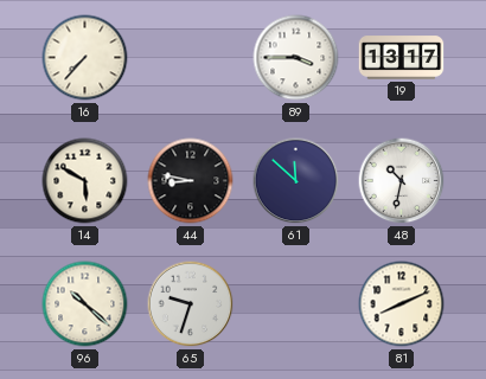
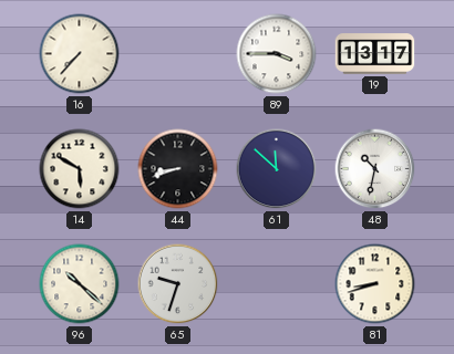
44: 8:47 -> 8:42 (178, 169)
81: 8:11 -> 8:42 (375, 284)
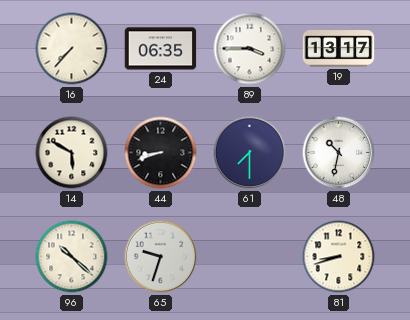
24: none -> 06:35 (161, 49)
61: 11:52 -> 7:30 (250, 153)
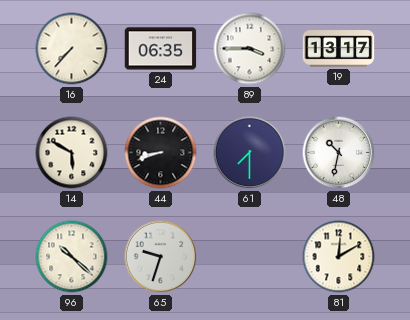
81: 8:42 -> 12:10 (339, 257)
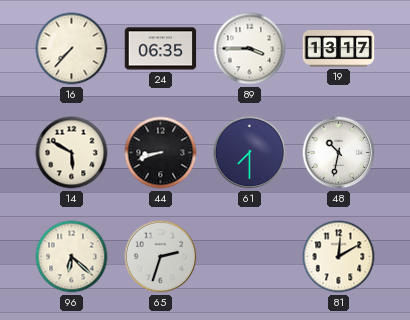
96: 10:22 -> 6:22 (72, 257)
65: 9:33 -> 2:33 (161, 257)
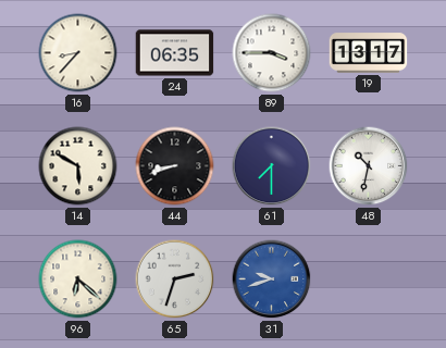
16: 7:37 -> 8:37 (78, 53)
31: none -> 9:42 (272, 279)
81: 12:10 -> none (339, 257)
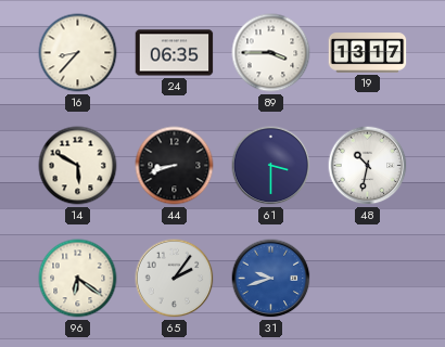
61: 7:30 -> 3:30 (271, 166)
96: 6:22 -> 6:21 (78, 279)
65: 2:33 -> 2:06 (175, 279)
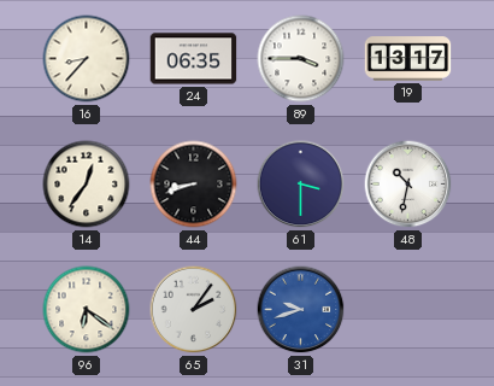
14: 5:50 -> 12:36 (87, 185)
